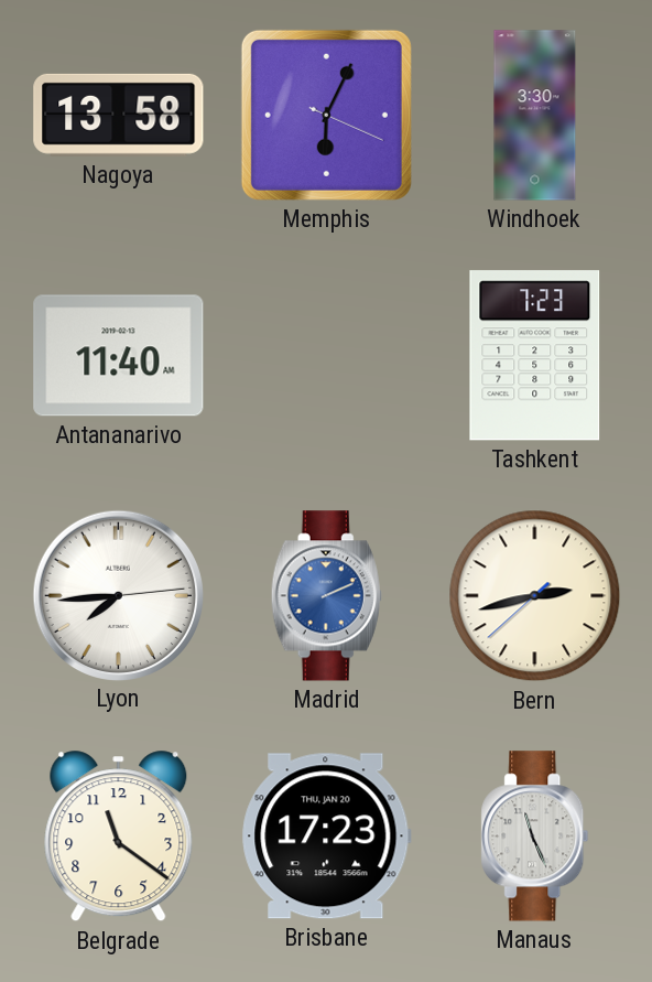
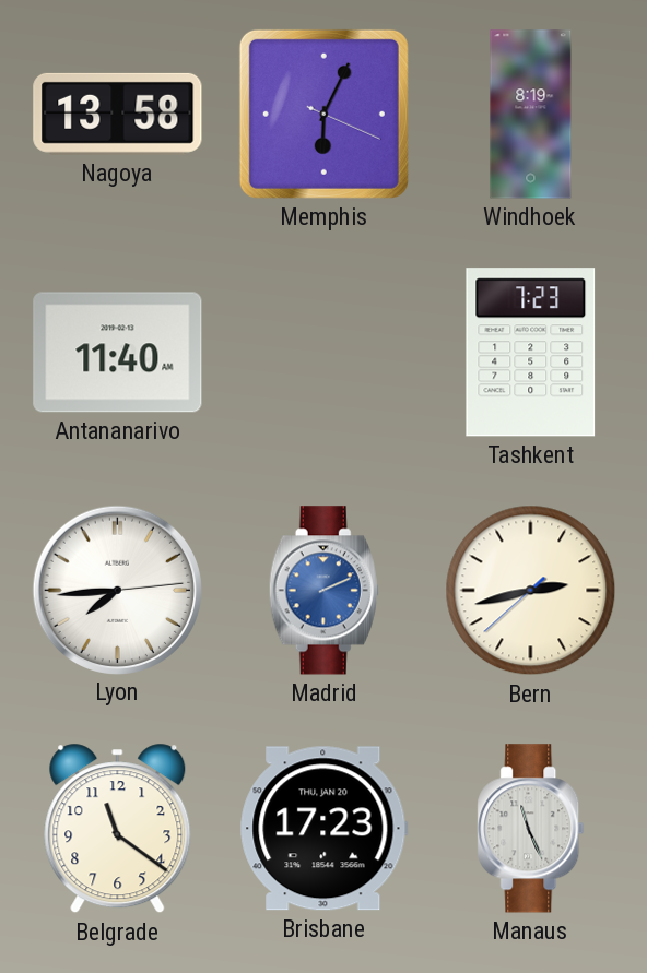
Windhoek: 3:30 -> 8:19 (531, 115)
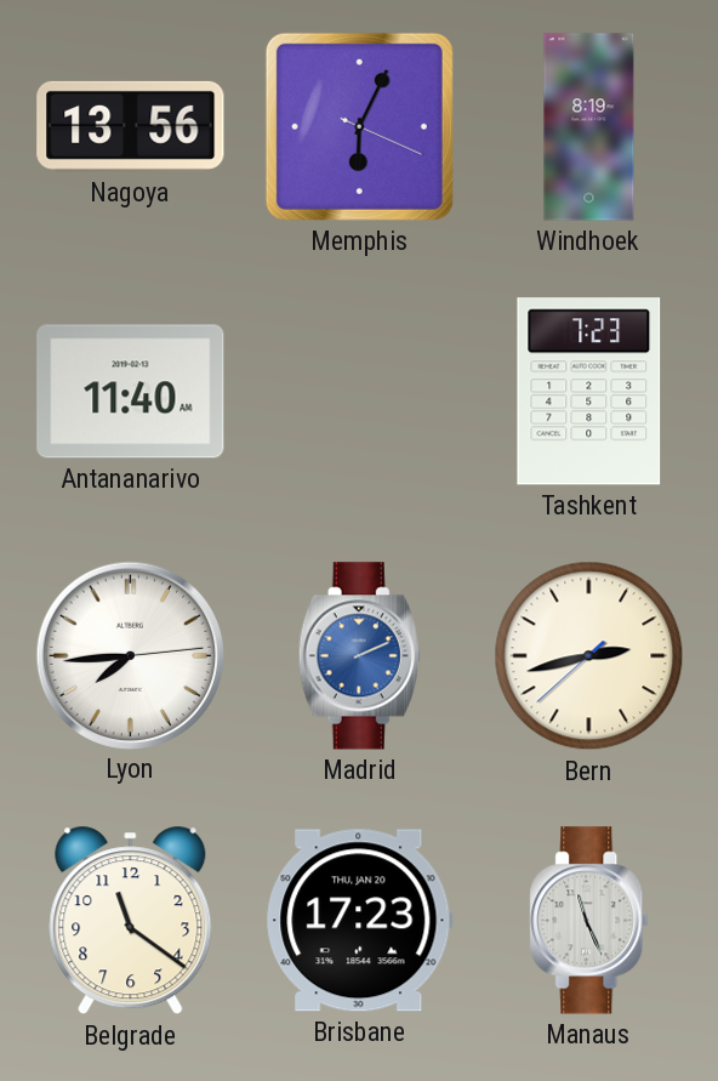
Nagoya: 13:58 -> 13:56 (131, 126)
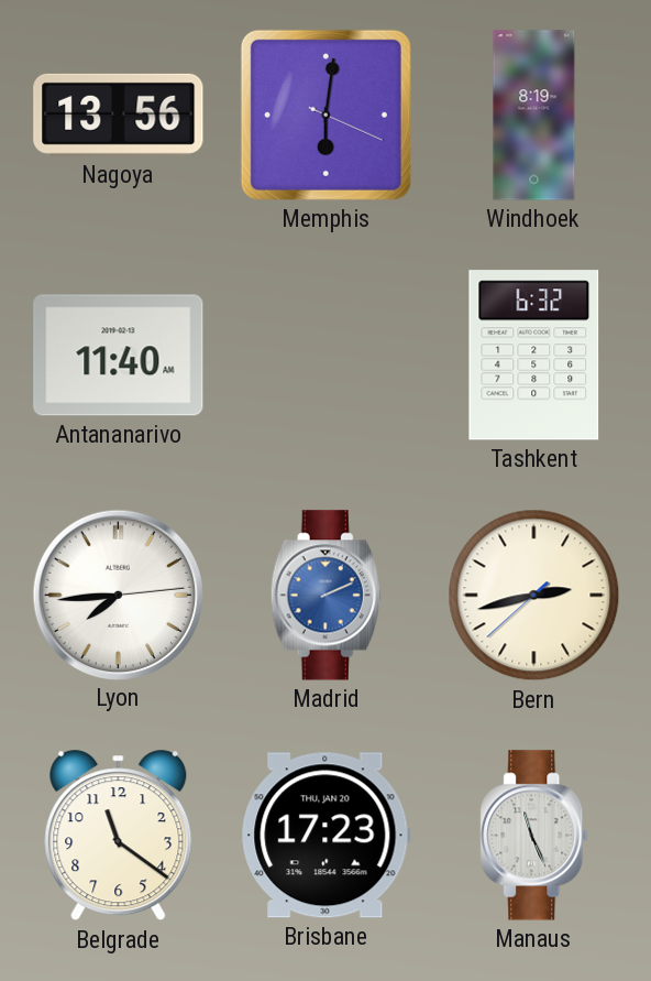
Memphis: 6:04 -> 6:01 (325, 115)
Tashkent: 7:23 -> 6:32 (534, 356)
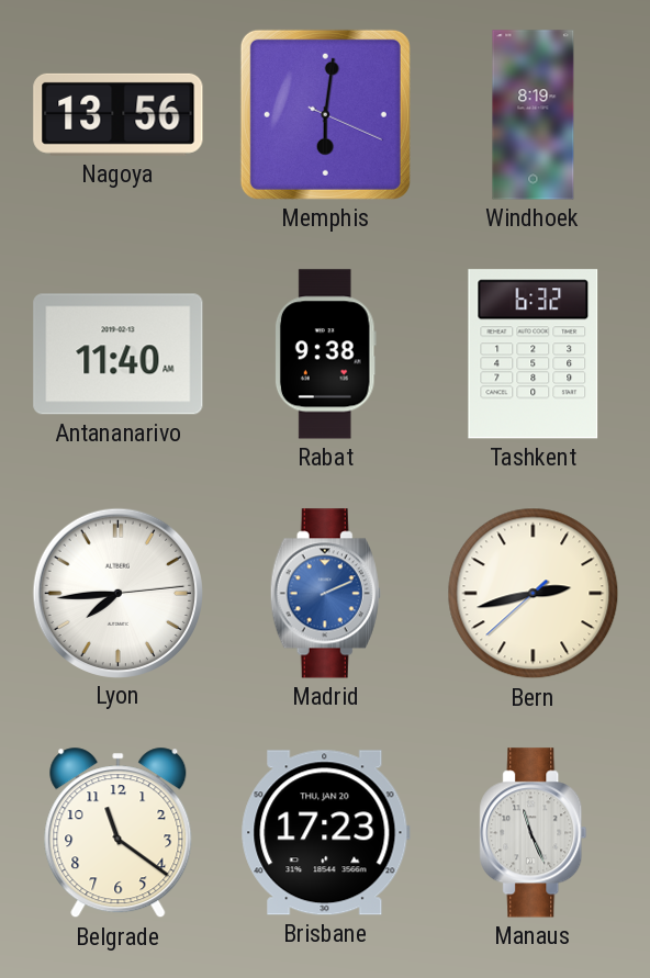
Rabat: none -> 9:38 (325, 355)
